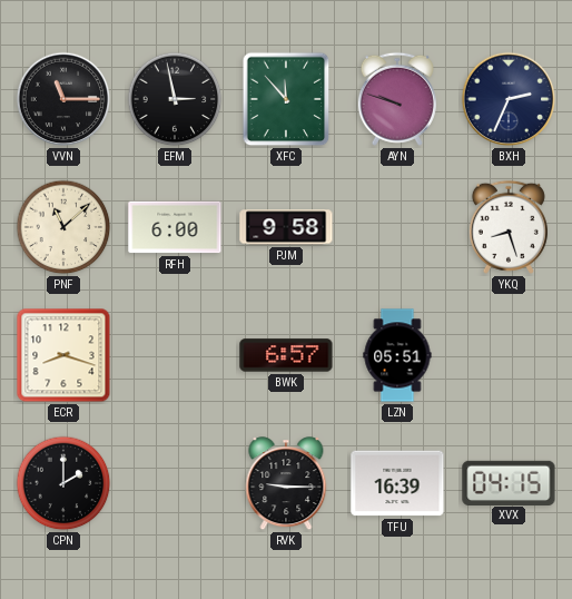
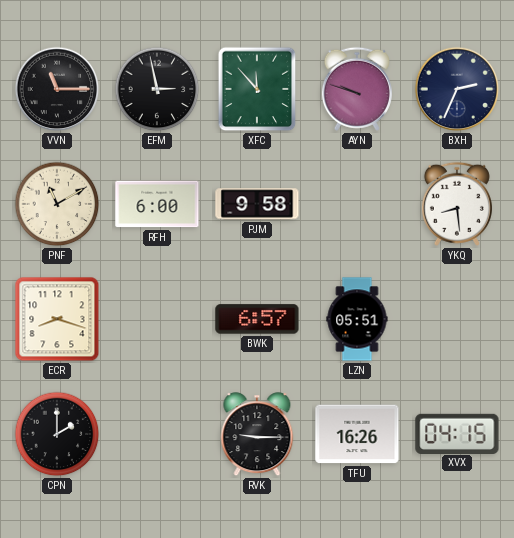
PNF: 11:08 -> 11:10 (57, 204)
YKQ: 8:27 -> 8:29 (457, 204)
TFU: 16:39 -> 16:26 (357, 434)
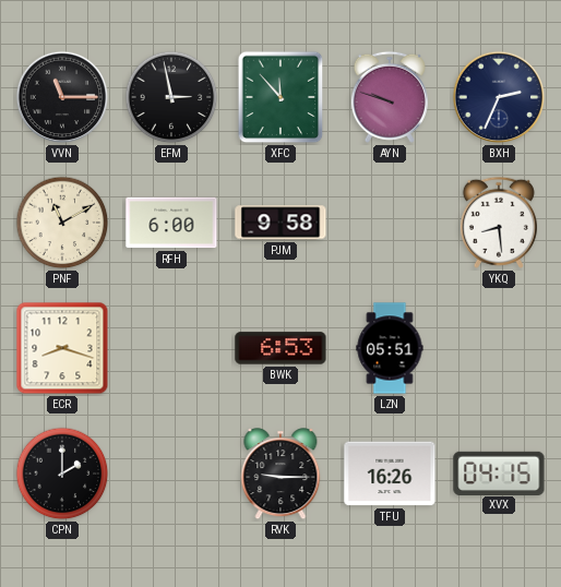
BWK: 6:57 -> 6:53 (280, 348)
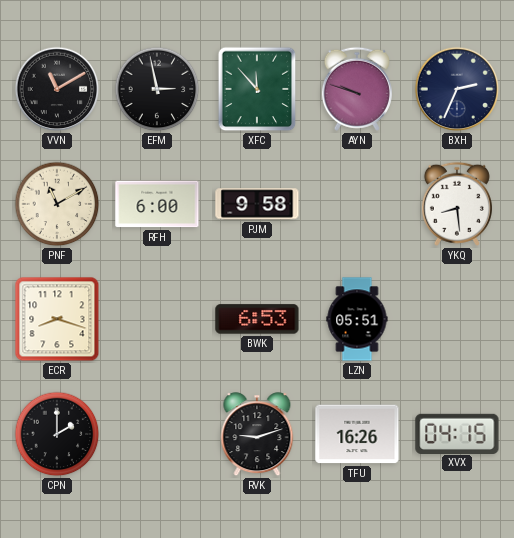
VVN: 11:15 -> 11:10 (57, 89)
RVK: 9:15 -> 9:12 (257, 435)
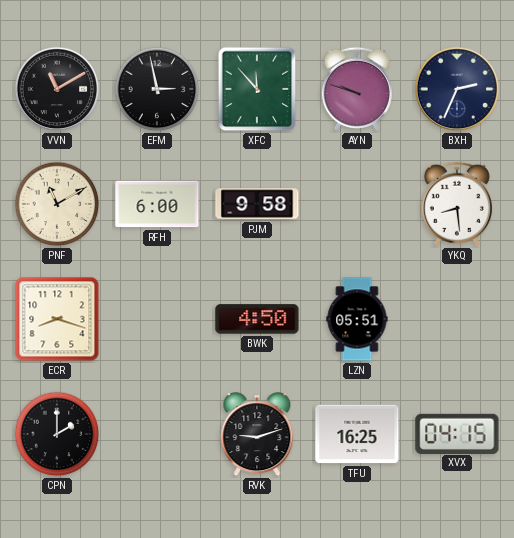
BWK: 6:53 -> 4:50 (257, 319)
TFU: 16:26 -> 16:25 (357, 434)
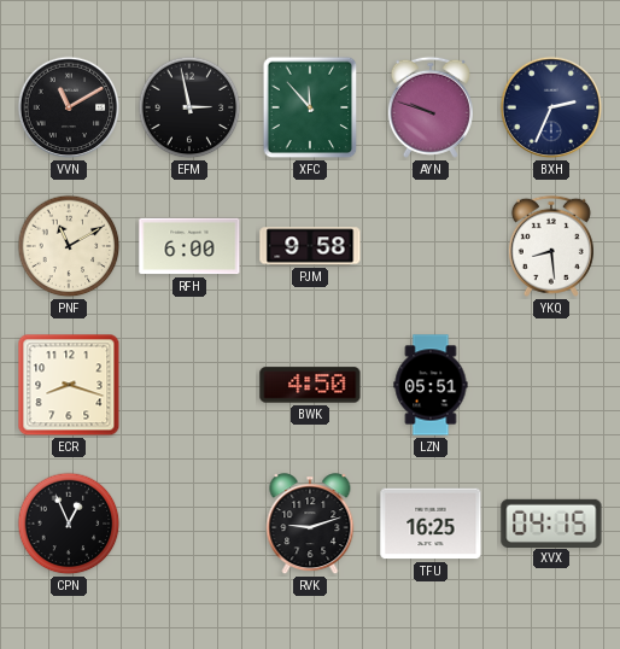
CPN: 2:00 -> 12:56 (69, 524)
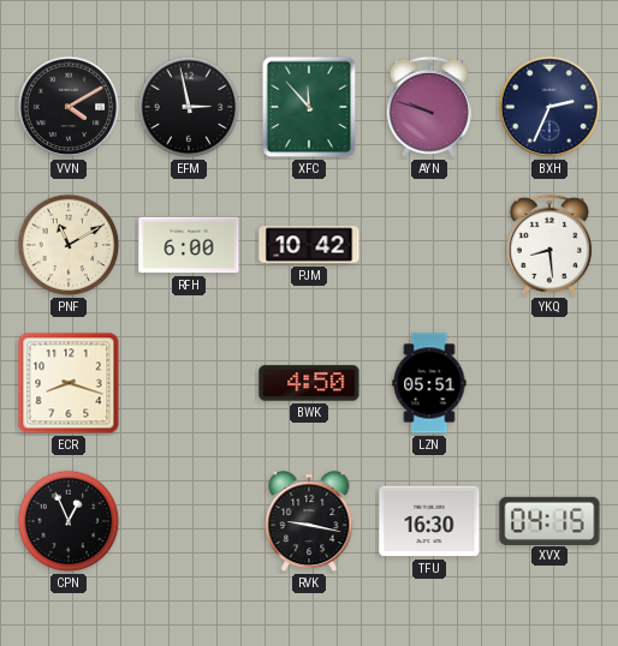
VVN: 11:10 -> 4:10 (69, 107)
PJM: 9:58 -> 10:42 (309, 245)
RVK: 9:12 -> 9:17 (309, 522)
TFU: 16:25 -> 16:30 (429, 521)
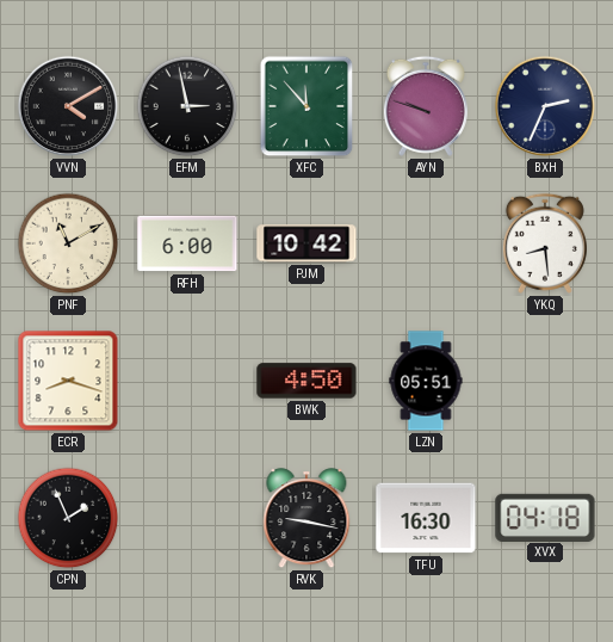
CPN: 12:56 -> 1:56 (68, 518)
XVX: 04:15 -> 04:18 (545, 517)
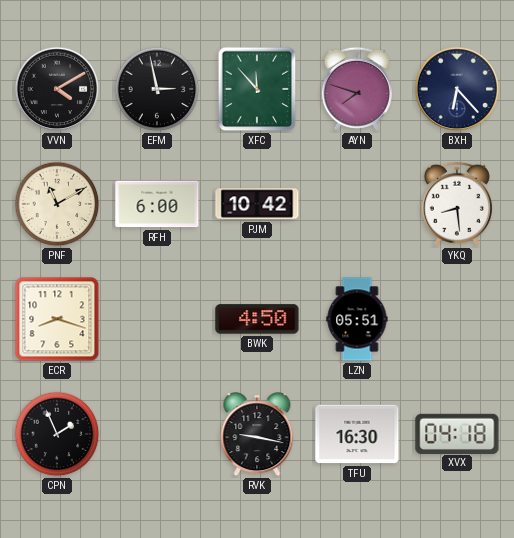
AYN: 9:48 -> 7:48 (357, 89)
BXH: 2:34 -> 6:23 (457, 89)
